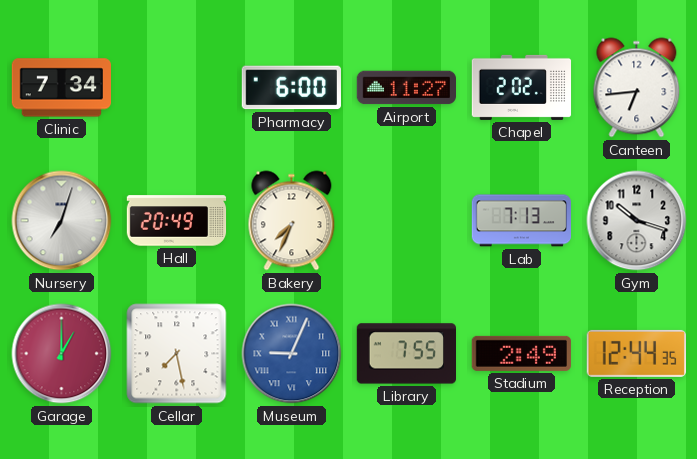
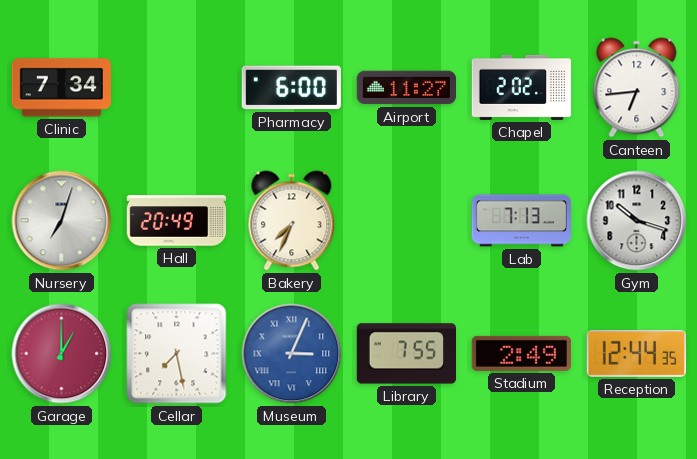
Museum: 9:04 -> 3:04 (292, 354)
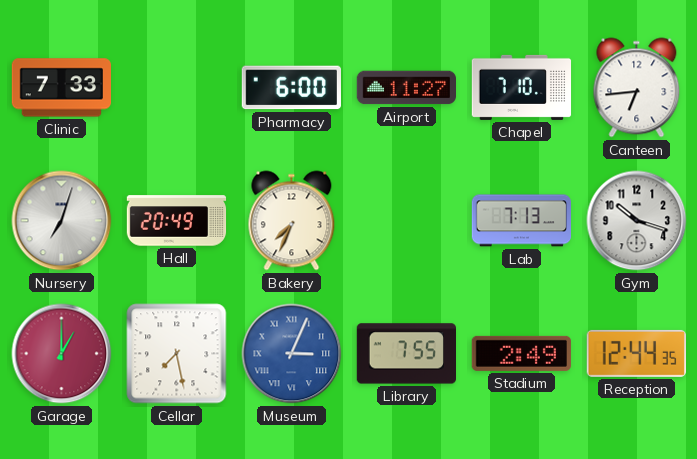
Clinic: 7:34 -> 7:33 (61, 88)
Chapel: 2:02 -> 7:10 (522, 87)
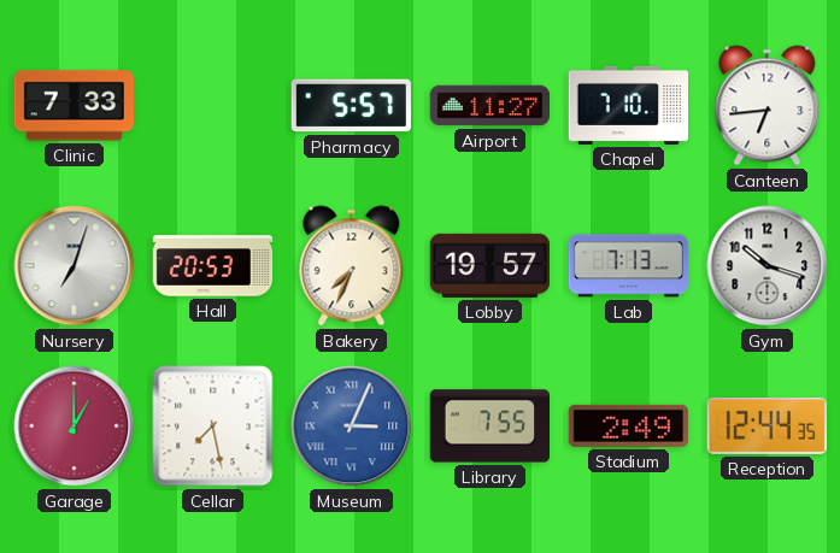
Pharmacy: 6:00 -> 5:57 (351, 106)
Hall: 20:49 -> 20:53 (213, 266)
Lobby: none -> 19:57 (489, 265)
